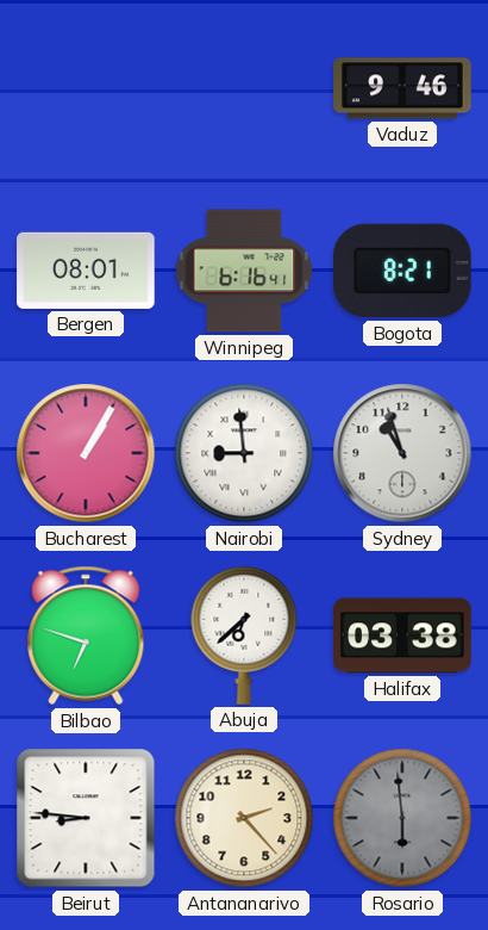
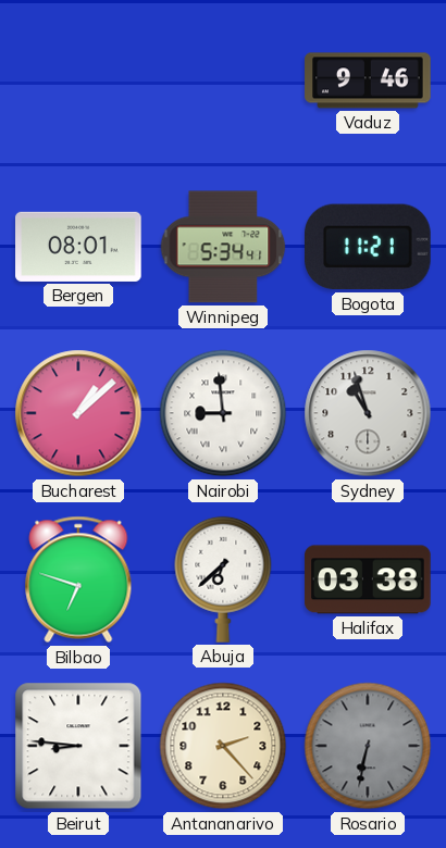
Winnipeg: 6:16 -> 5:34 (223, 247)
Bogota: 8:21 -> 11:21 (369, 247)
Bucharest: 1:05 -> 1:08 (78, 413)
Rosario: 5:59 -> 6:32 (368, 746)
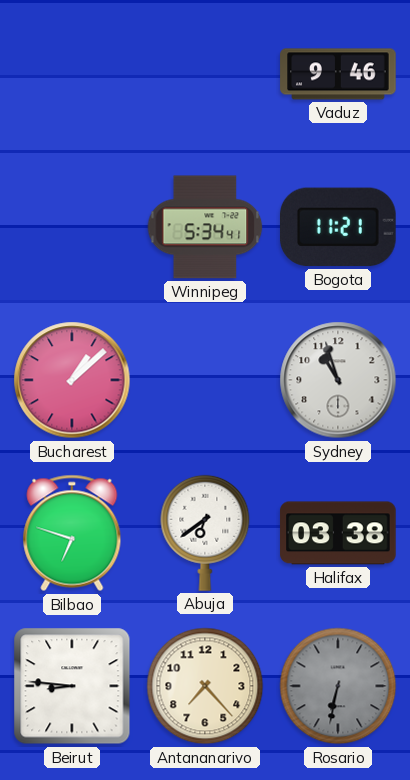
Bergen: 08:01 -> none (78, 247)
Nairobi: 8:59 -> none (223, 413)
Abuja: 6:38 -> 6:39 (205, 533)
Antananarivo: 2:23 -> 7:23 (205, 686)
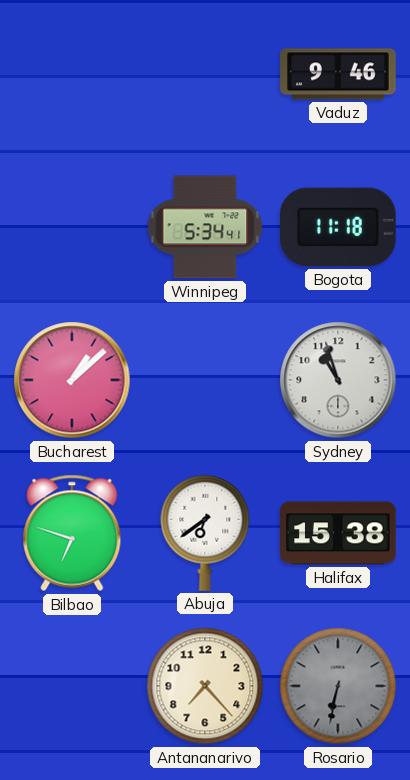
Bogota: 11:21 -> 11:18 (339, 227)
Halifax: 03:38 -> 15:38 (338, 533)
Beirut: 8:46 -> none (72, 686)
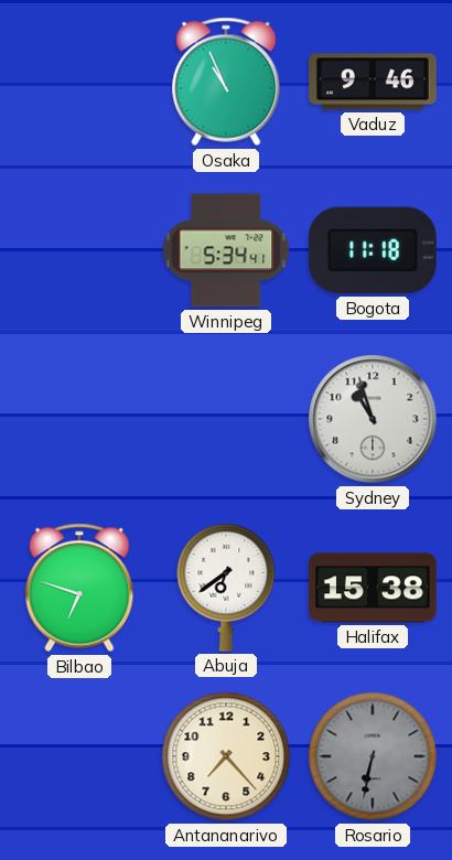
Osaka: none -> 10:56 (226, 82)
Bucharest: 1:08 -> none (72, 380)
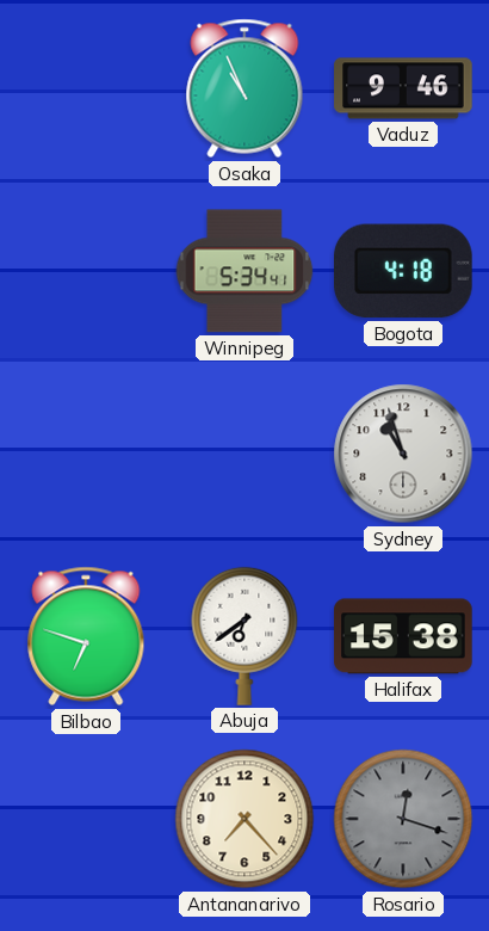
Bogota: 11:18 -> 4:18 (404, 271)
Rosario: 6:32 -> 12:18 (403, 819)
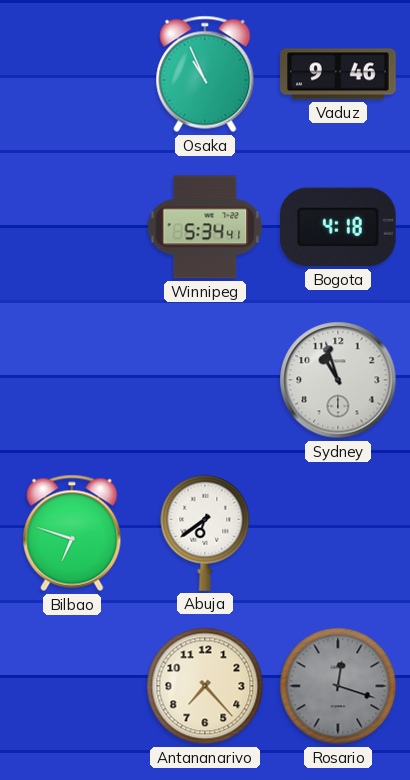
Halifax: 15:38 -> none (403, 636)
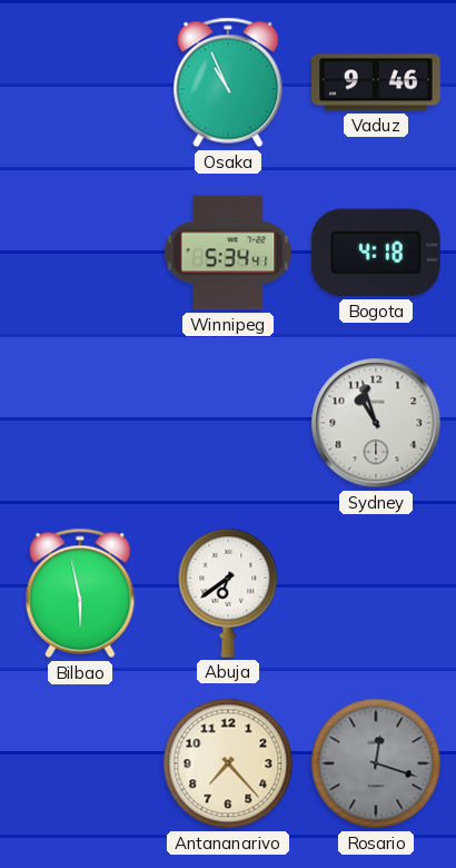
Bilbao: 6:48 -> 5:58 (80, 593)
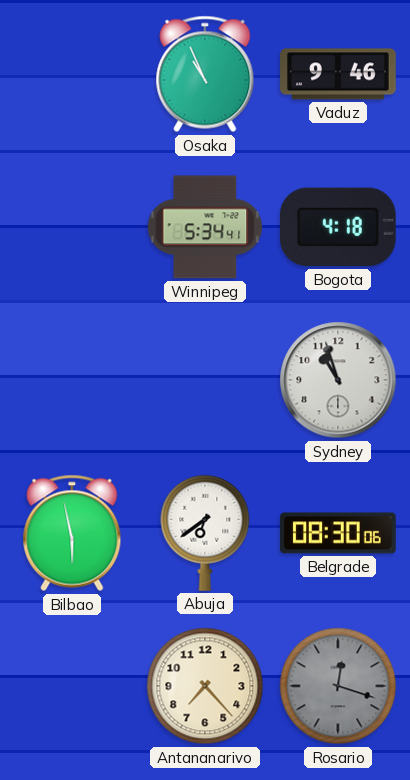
Belgrade: none -> 08:30 (338, 533)
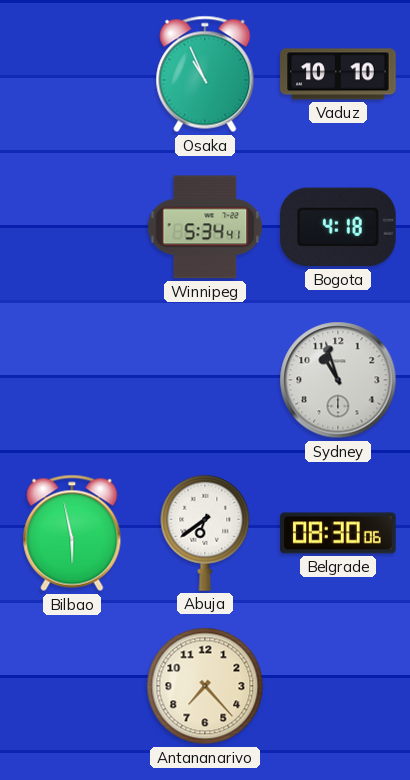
Vaduz: 9:46 -> 10:10 (338, 74)
Rosario: 12:18 -> none (338, 686)
